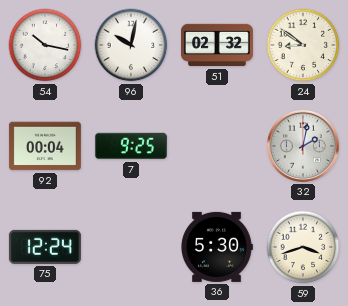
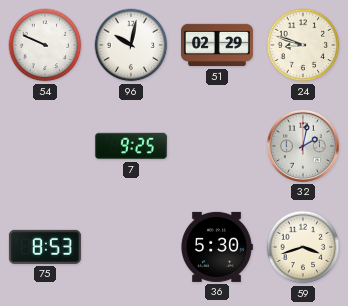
54: 10:17 -> 9:49 (45, 45)
51: 02:32 -> 02:29 (217, 45)
24: 8:51 -> 8:48 (303, 45)
92: 00:04 -> none (45, 146)
75: 12:24 -> 8:53 (45, 247)
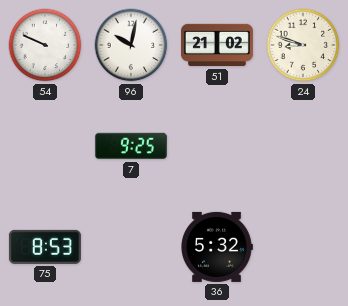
51: 02:29 -> 21:02 (217, 45)
32: 2:02 -> none (303, 146)
36: 5:30 -> 5:32 (217, 247)
59: 3:42 -> none (303, 247)
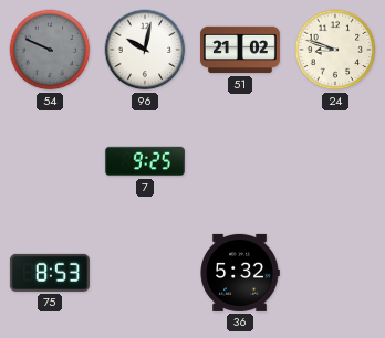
54 dial: white -> grey (50, 50)
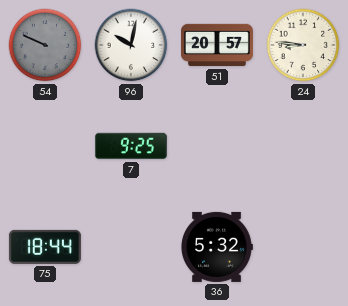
51: 21:02 -> 20:57 (217, 45)
24: 8:48 -> 8:46 (303, 45)
75: 8:53 -> 18:44 (45, 247)
